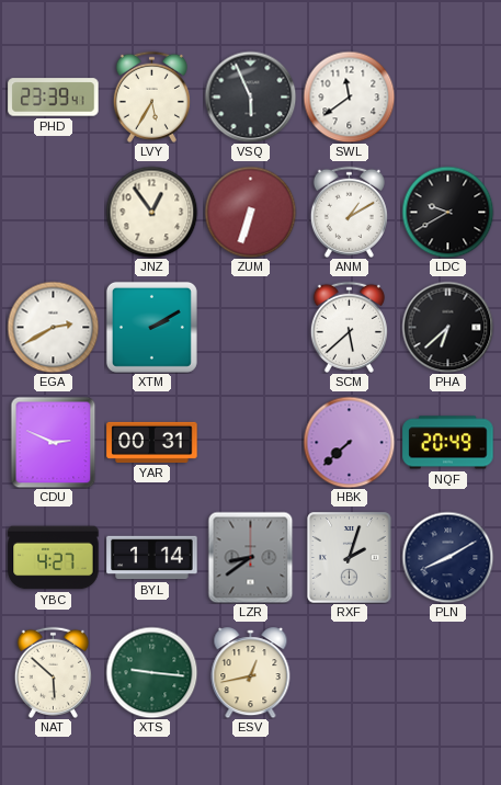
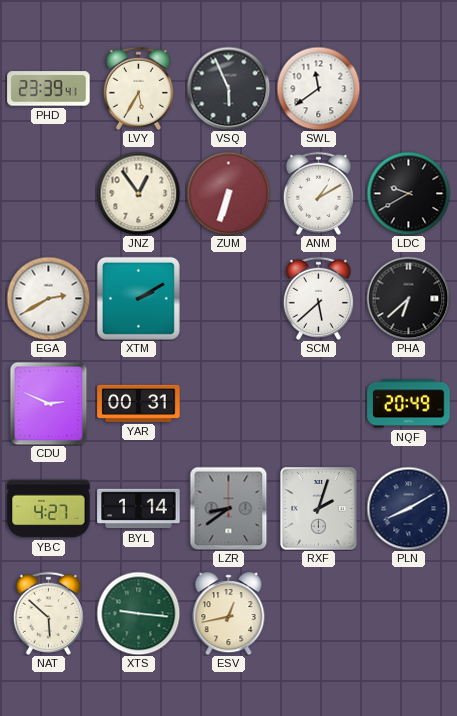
HBK: 7:38 -> none (349, 442)
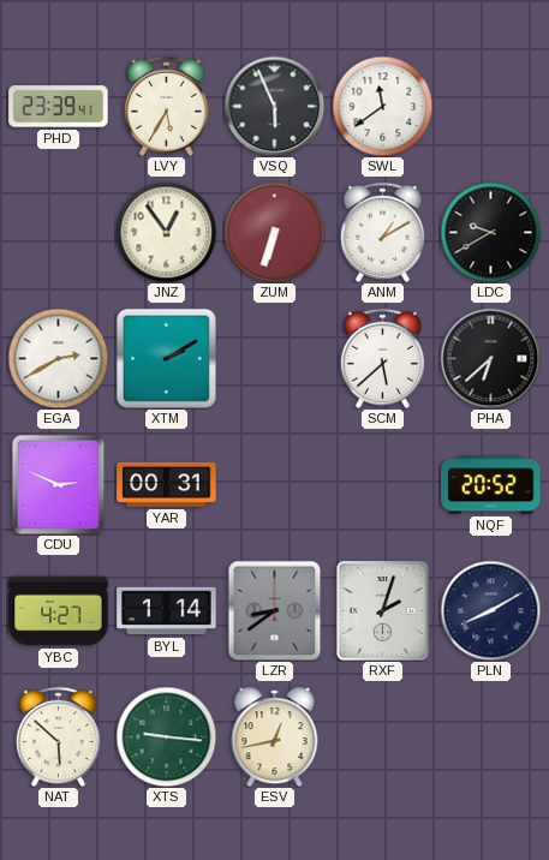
NQF: 20:49 -> 20:52 (491, 485)
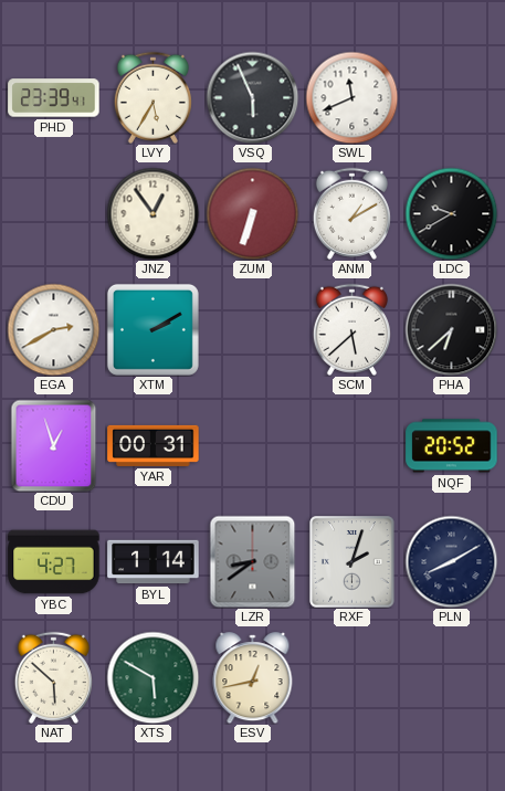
SWL: 11:39 -> 11:41 (351, 97)
CDU: 2:49 -> 12:57 (54, 445)
XTS: 9:16 -> 5:50 (152, 677)
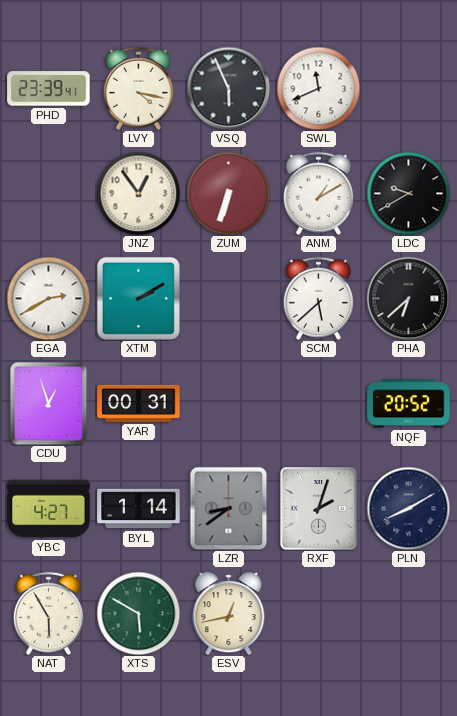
LVY: 5:35 -> 4:17 (138, 88)
NAT: 5:52 -> 5:55 (48, 613)
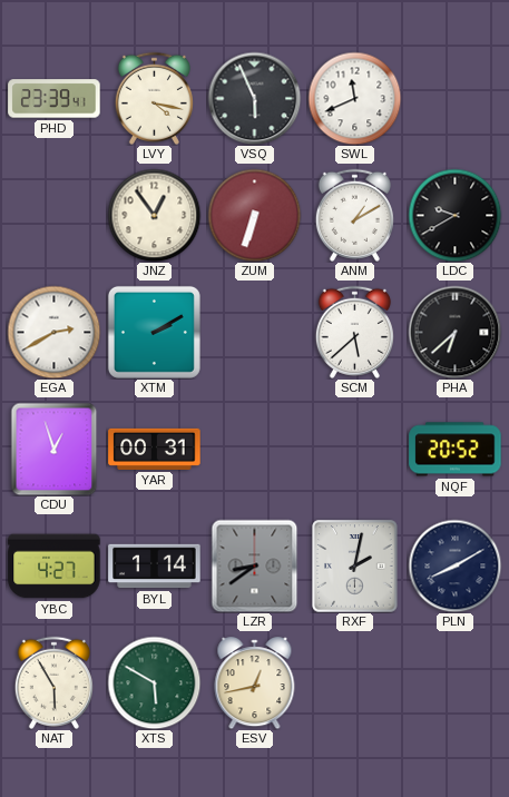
RXF: 2:03 -> 2:02 (355, 567)
